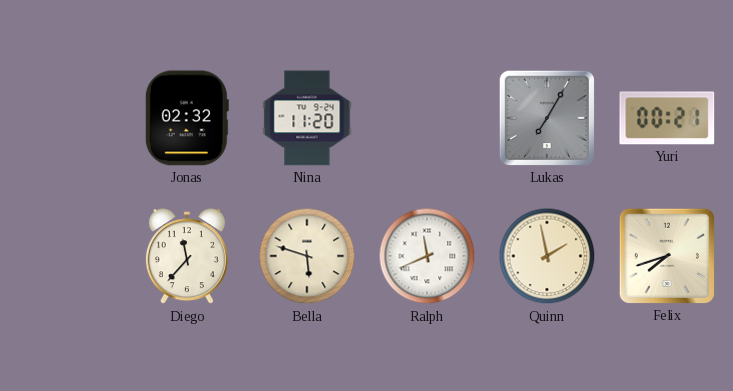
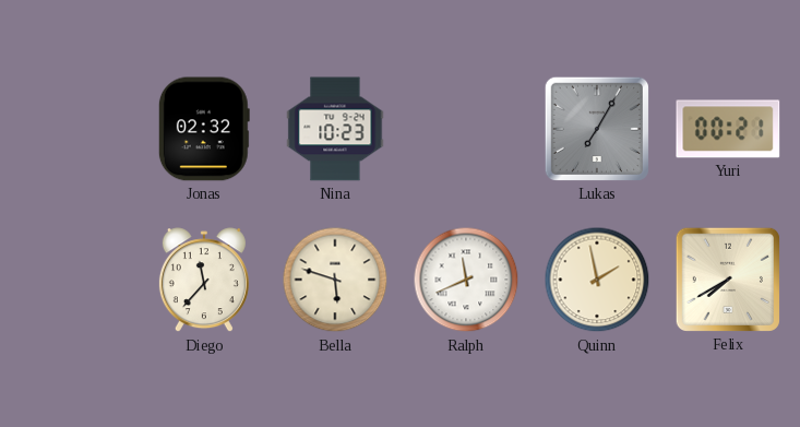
Nina: 11:20 -> 10:23 (335, 129)
Felix: 7:42 -> 7:40 (728, 280)
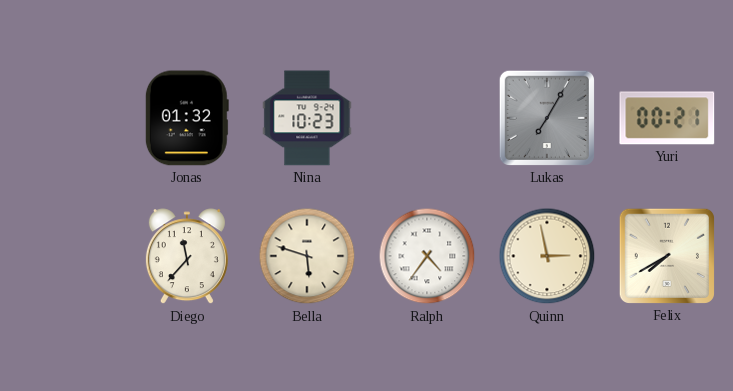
Jonas: 02:32 -> 01:32 (187, 118)
Ralph: 11:41 -> 4:36 (427, 256)
Quinn: 1:58 -> 2:58 (547, 256)
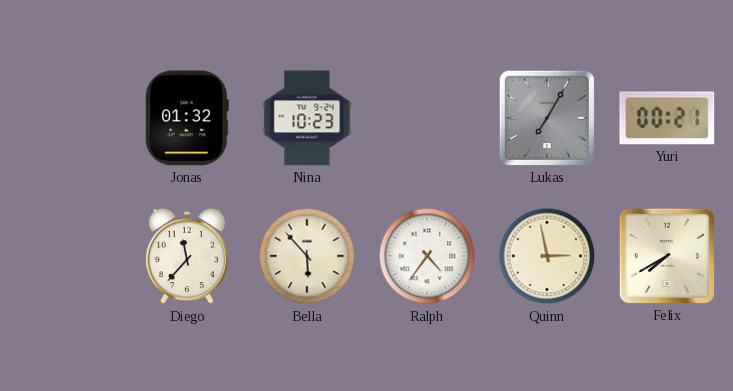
Bella: 5:48 -> 5:53 (307, 256)
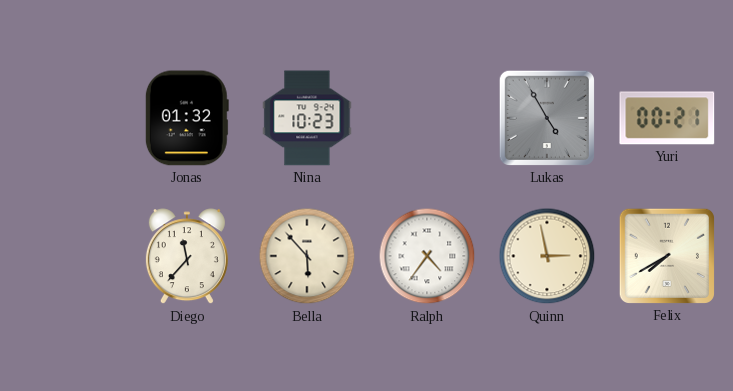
Lukas: 7:05 -> 4:55 (547, 118)
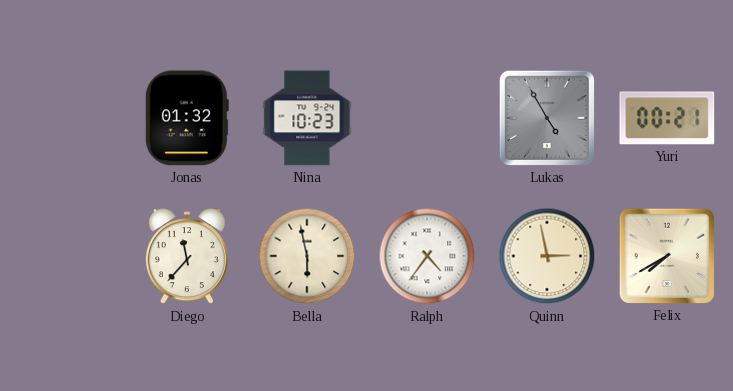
Bella: 5:53 -> 5:58 (307, 256)
